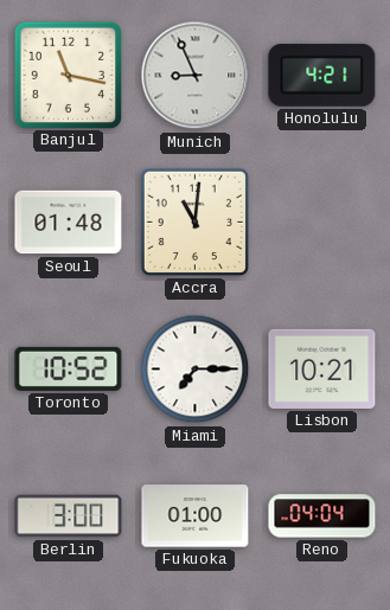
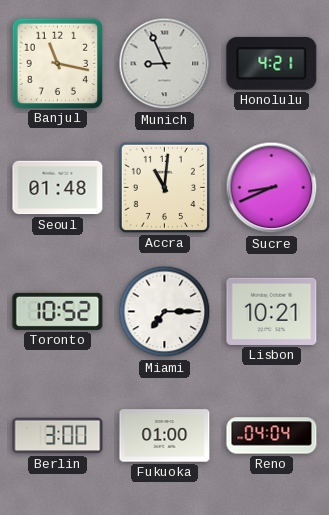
Sucre: none -> 8:41 (272, 188)
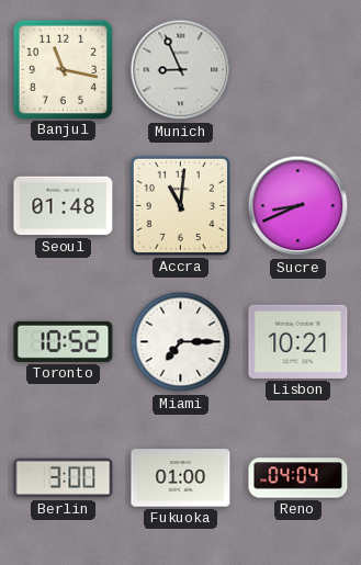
Honolulu: 4:21 -> none (272, 63)
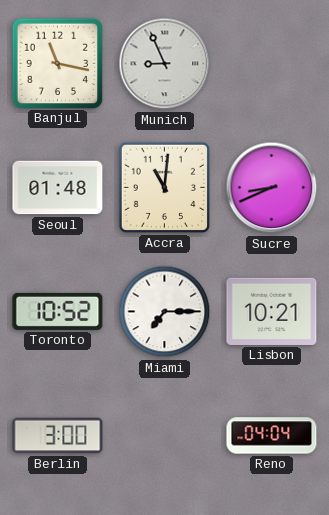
Fukuoka: 01:00 -> none (181, 478)
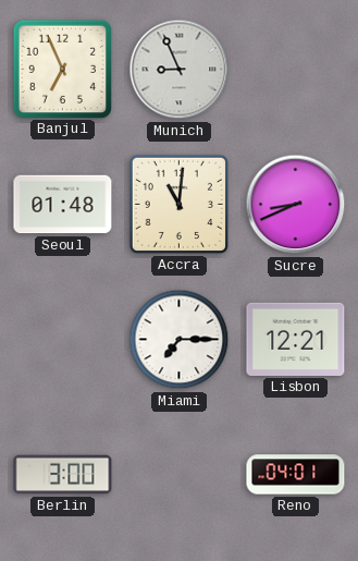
Banjul: 11:17 -> 6:56 (62, 69)
Toronto: 10:52 -> none (58, 311)
Lisbon: 10:21 -> 12:21 (296, 339)
Reno: 04:04 -> 04:01 (296, 475)
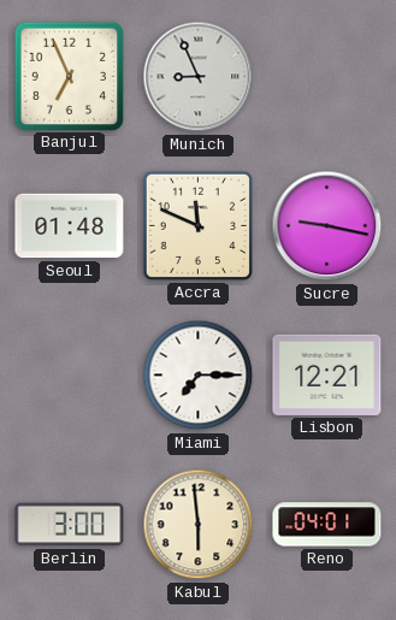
Accra: 11:01 -> 11:49 (197, 225)
Sucre: 8:41 -> 9:17 (327, 226)
Kabul: none -> 5:59 (199, 525)
